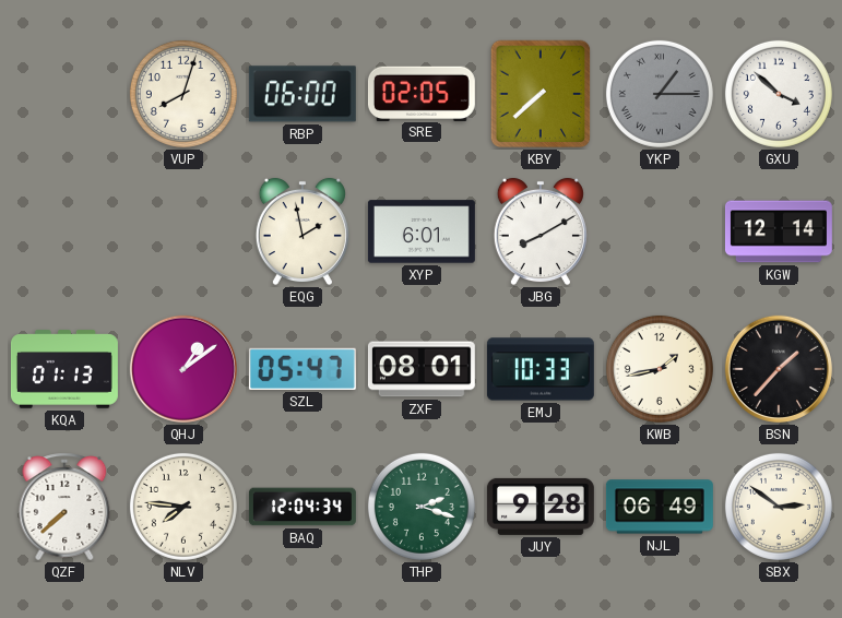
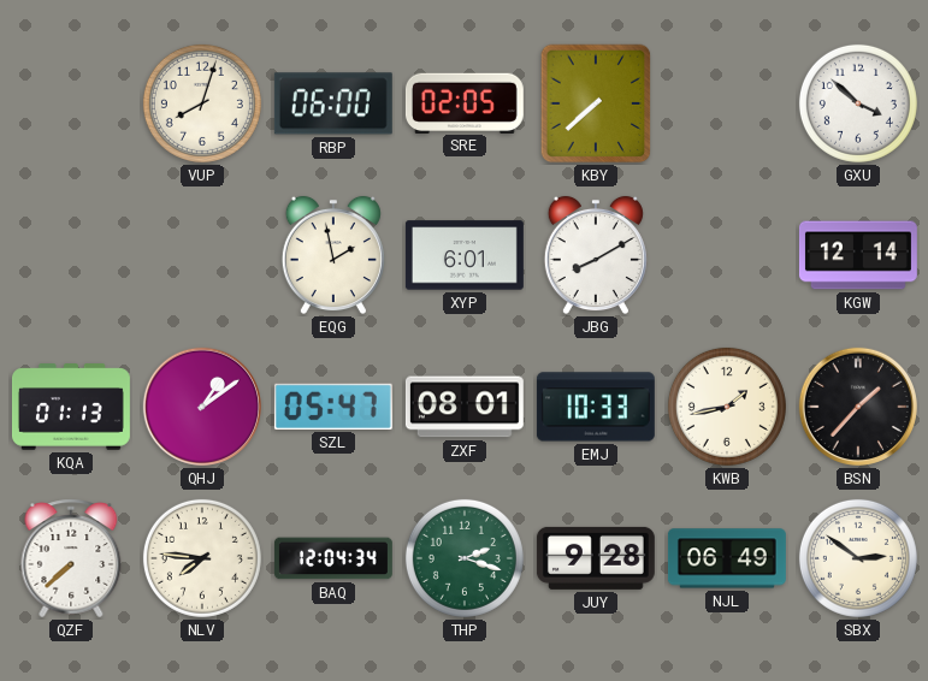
YKP: 1:15 -> none (660, 94)
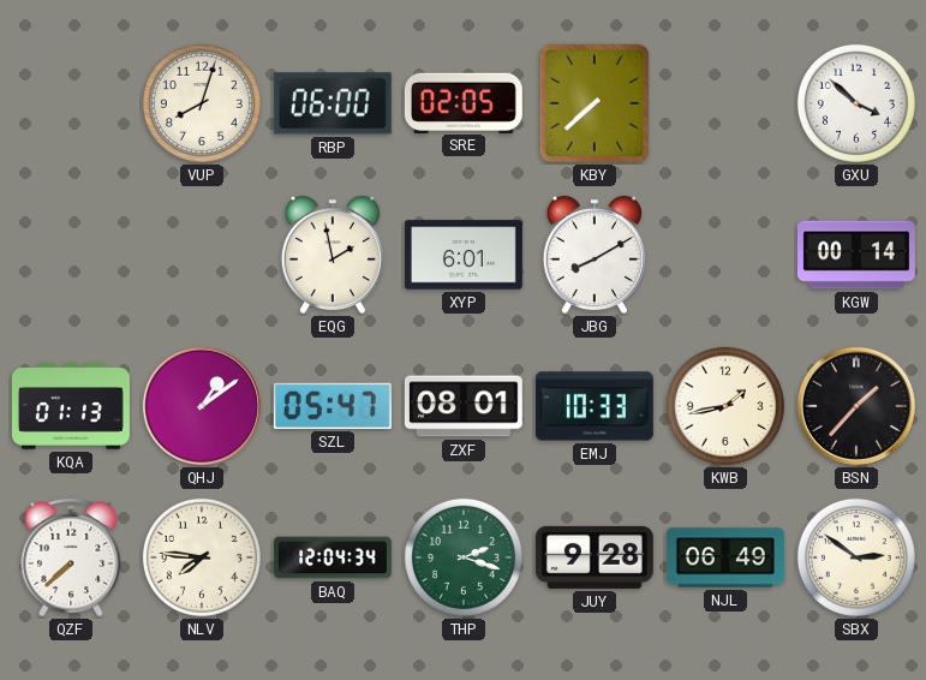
KGW: 12:14 -> 00:14 (856, 255)
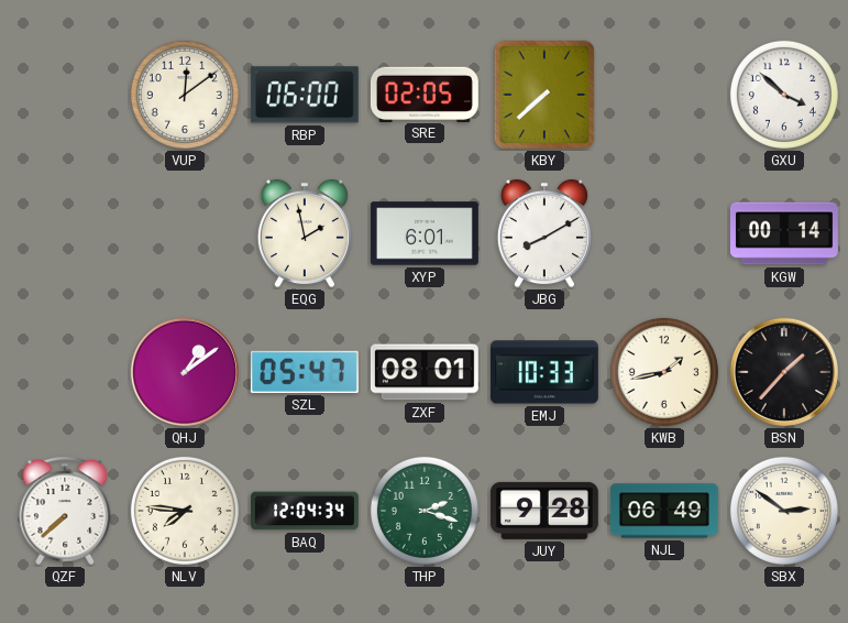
VUP: 8:03 -> 12:09 (185, 95)
KQA: 01:13 -> none (71, 406)
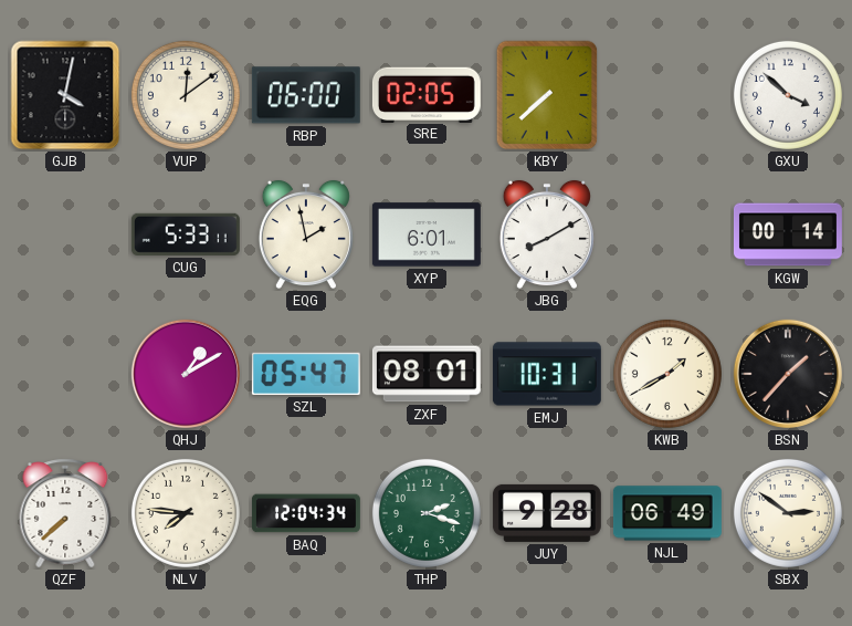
GJB: none -> 4:02 (65, 95)
CUG: none -> 5:33 (186, 234)
QHJ: 1:09 -> 1:10 (186, 374)
EMJ: 10:33 -> 10:31 (547, 374)
KWB: 1:43 -> 1:40 (667, 374)
